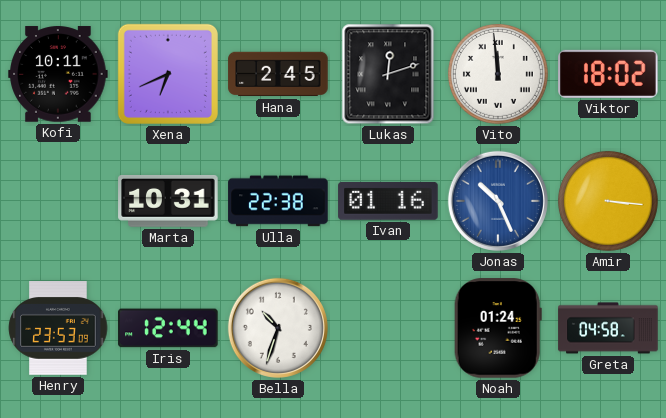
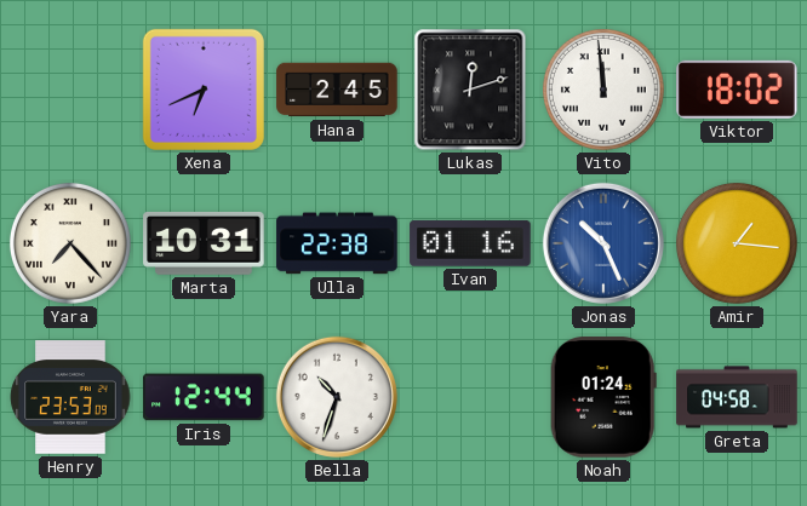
Kofi: 10:11 -> none (58, 74)
Yara: none -> 7:23 (70, 243)
Amir: 3:16 -> 1:16 (737, 243)
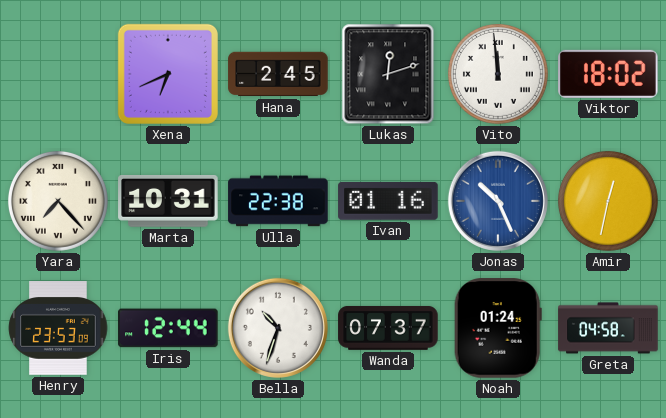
Amir: 1:16 -> 12:32 (608, 201)
Wanda: none -> 07:37 (388, 328)
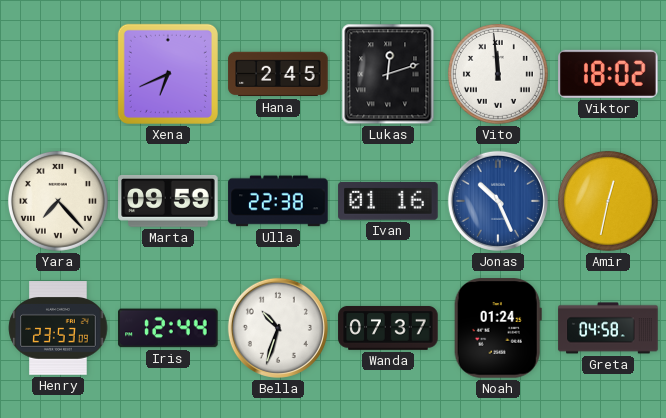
Marta: 10:31 -> 09:59 (168, 202)
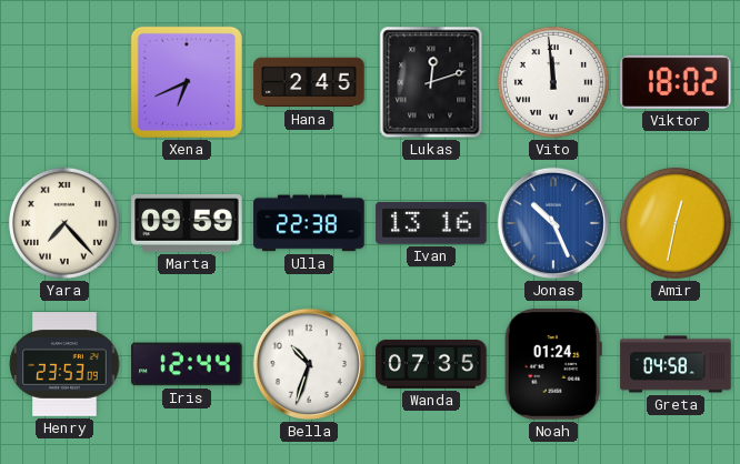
Ivan: 01:16 -> 13:16 (431, 223)
Wanda: 07:37 -> 07:35 (431, 364)
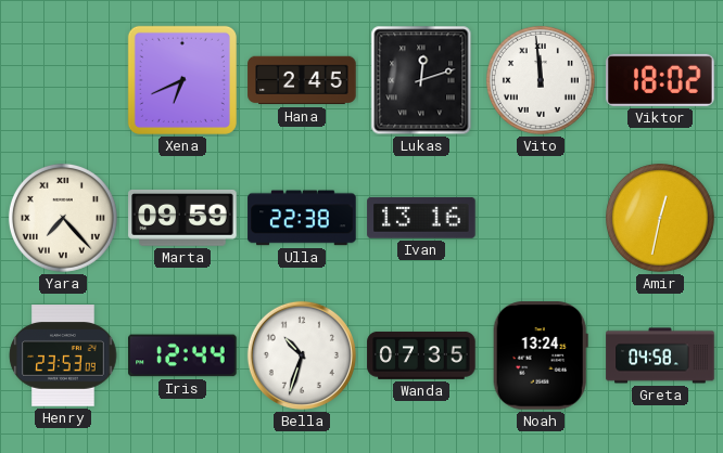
Jonas: 10:26 -> none (553, 223)
Noah: 01:24 -> 13:24 (541, 355)
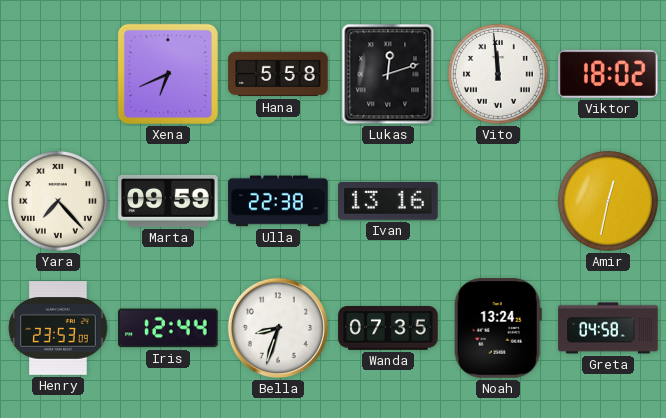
Hana: 2:45 -> 5:58 (278, 74)
Bella: 10:33 -> 8:33 (278, 328)
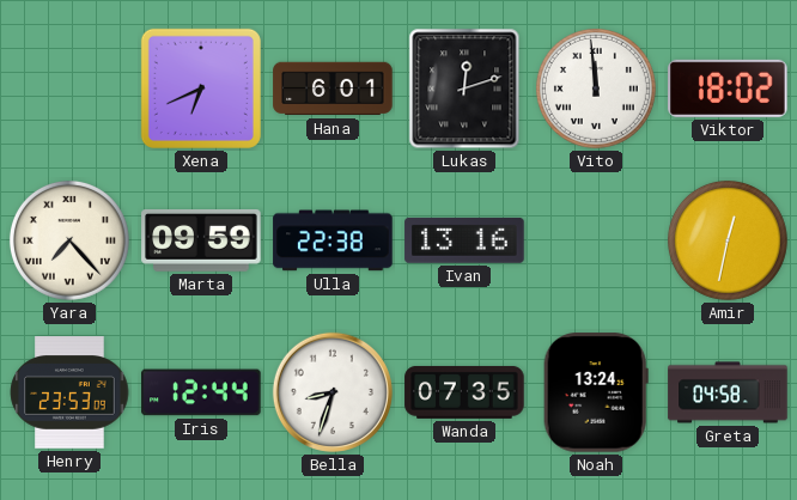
Hana: 5:58 -> 6:01 (333, 89)
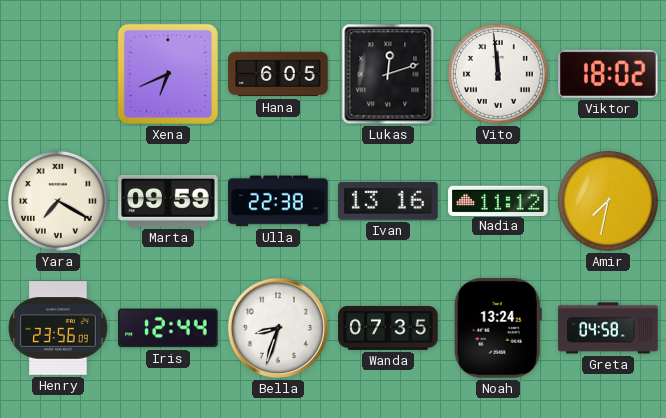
Hana: 6:01 -> 6:05 (278, 74)
Yara: 7:23 -> 7:20 (58, 201)
Nadia: none -> 11:12 (498, 200)
Amir: 12:32 -> 7:32 (608, 201)
Henry: 23:53 -> 23:56 (58, 328)
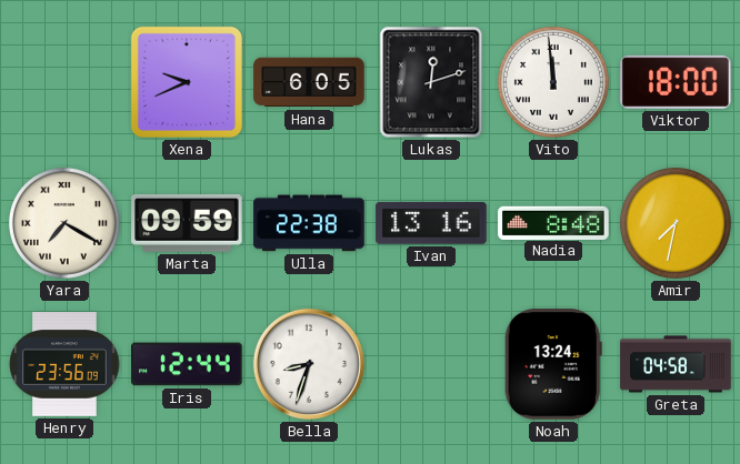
Xena: 6:41 -> 9:41 (187, 82)
Viktor: 18:02 -> 18:00 (676, 82)
Nadia: 11:12 -> 8:48 (553, 222)
Wanda: 07:35 -> none (388, 328)
